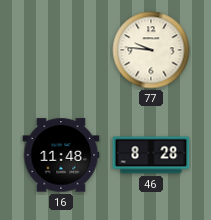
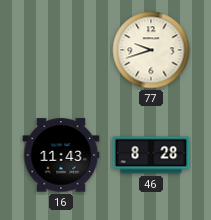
77: 9:46 -> 9:42 (151, 50)
16: 11:48 -> 11:43 (61, 155)
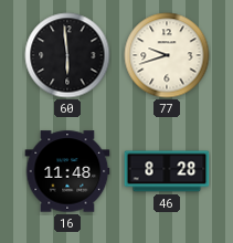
60: none -> 5:59 (67, 55)
16: 11:43 -> 11:48 (67, 171)
